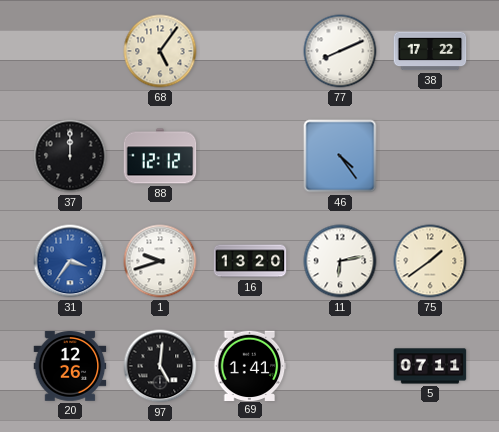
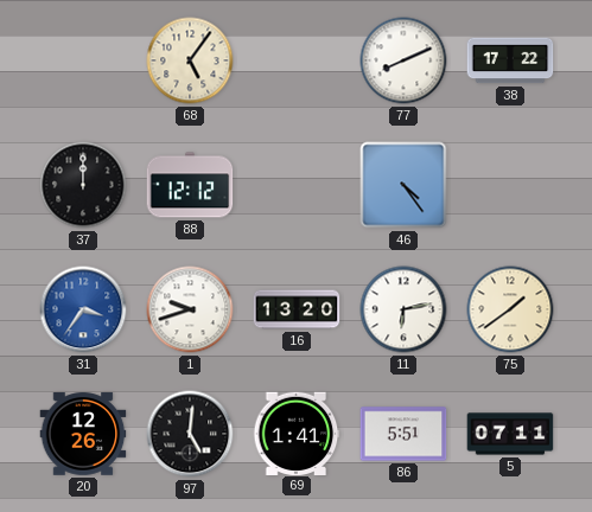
86: none -> 5:51 (403, 434)
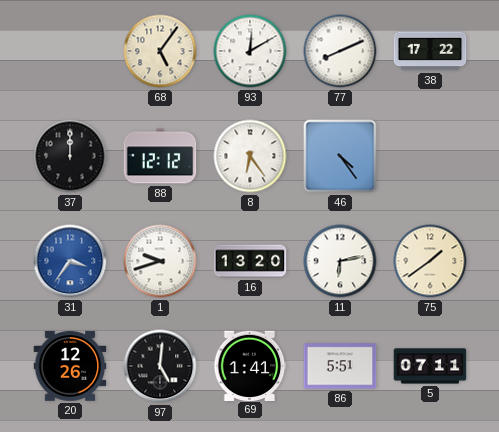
93: none -> 12:10 (250, 51)
8: none -> 6:24 (250, 156)
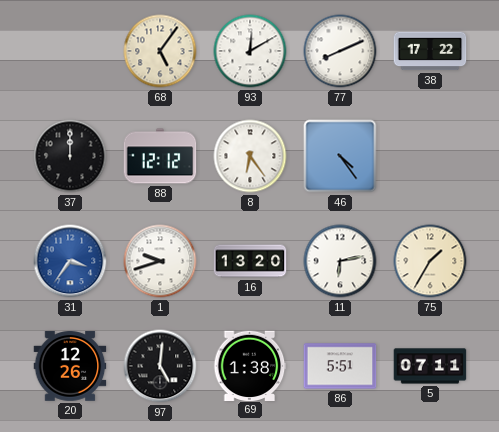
75: 1:39 -> 1:35 (430, 261)
69: 1:41 -> 1:38 (250, 365)
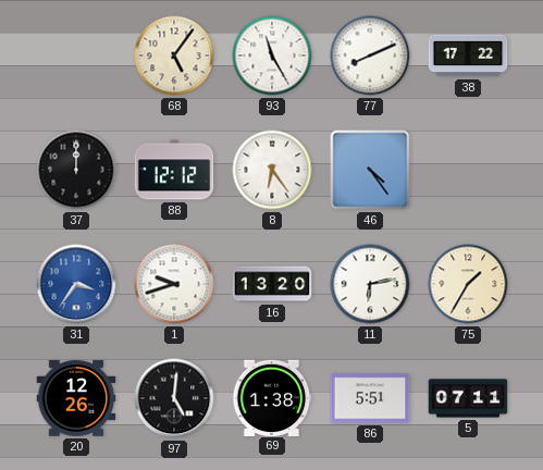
93: 12:10 -> 11:25 (272, 55)
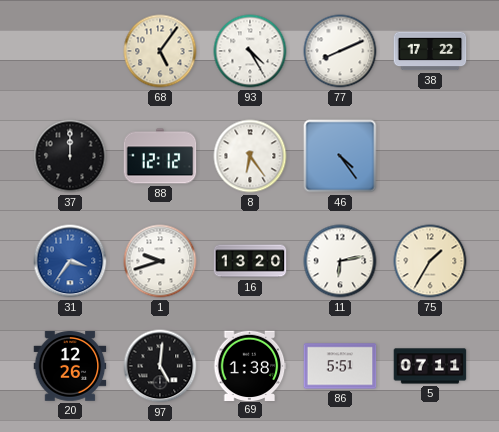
93: 11:25 -> 4:25 (250, 51)
